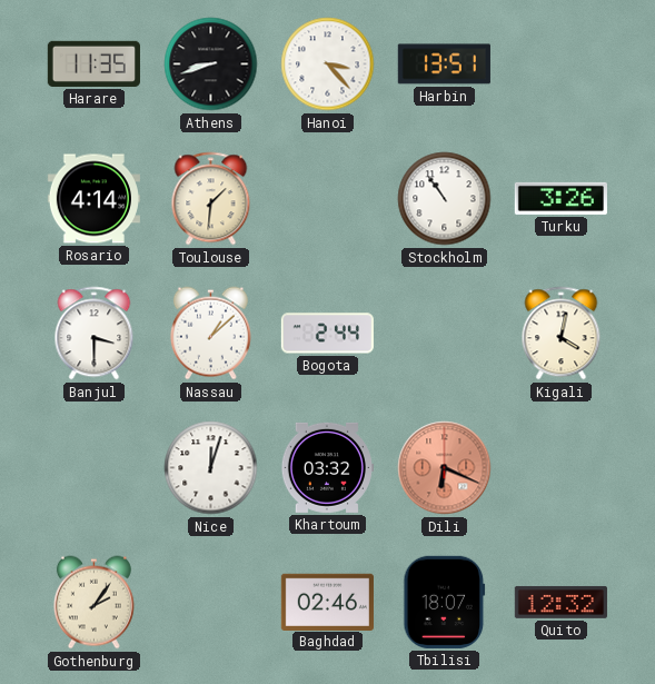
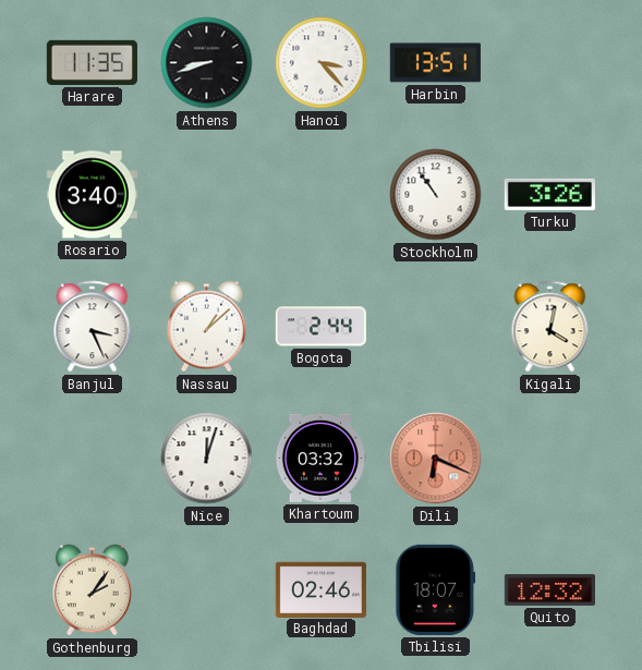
Rosario: 4:14 -> 3:40 (92, 195)
Toulouse: 1:31 -> none (211, 199)
Banjul: 3:30 -> 3:26 (93, 327)
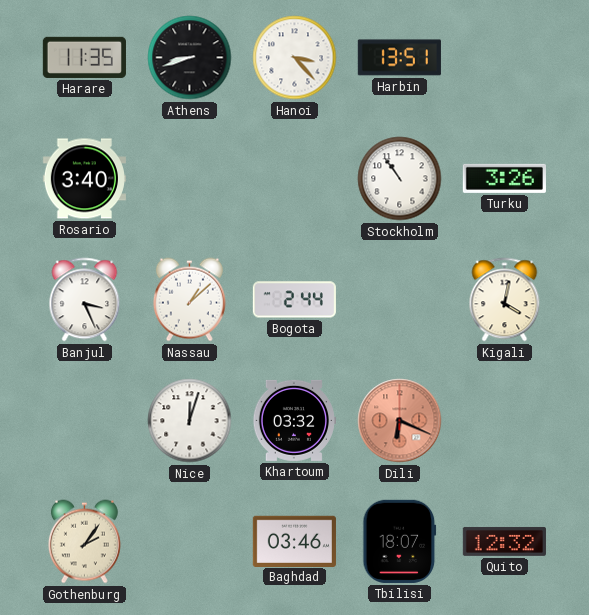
Baghdad: 02:46 -> 03:46 (294, 541)
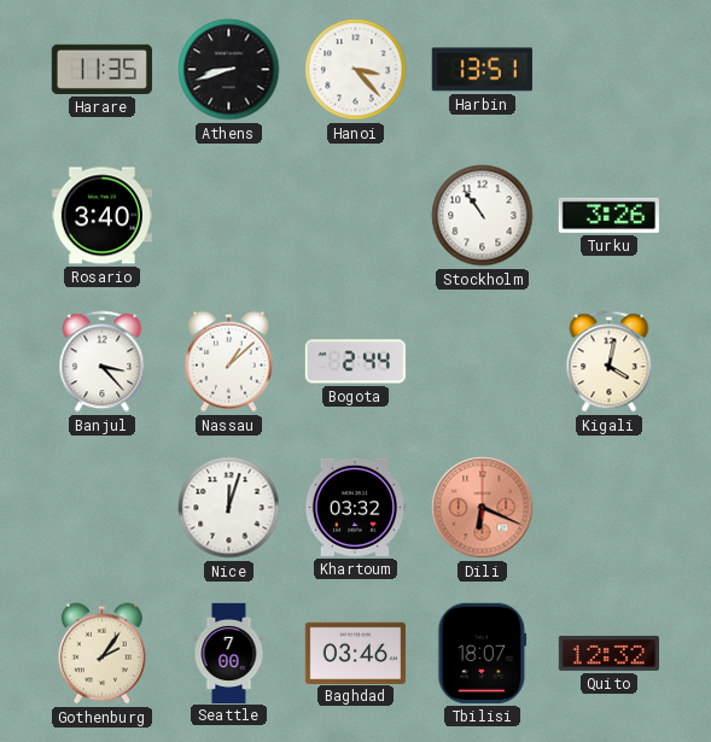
Banjul: 3:26 -> 3:23 (103, 362)
Seattle: none -> 7:00 (229, 653)
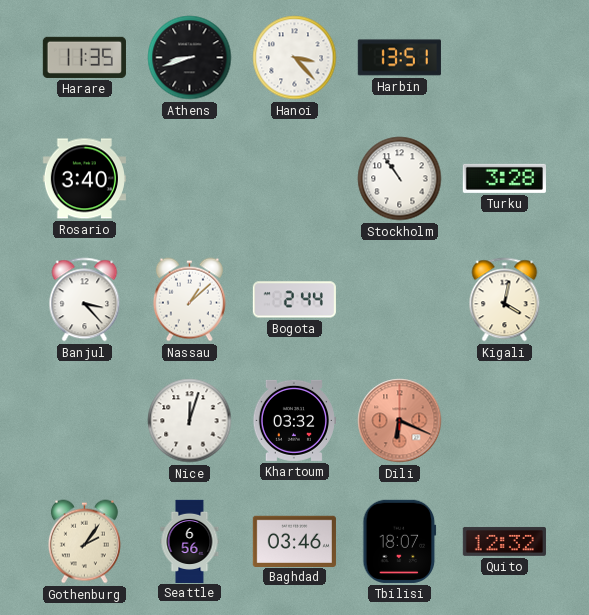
Turku: 3:26 -> 3:28 (504, 178)
Seattle: 7:00 -> 6:56 (190, 541)
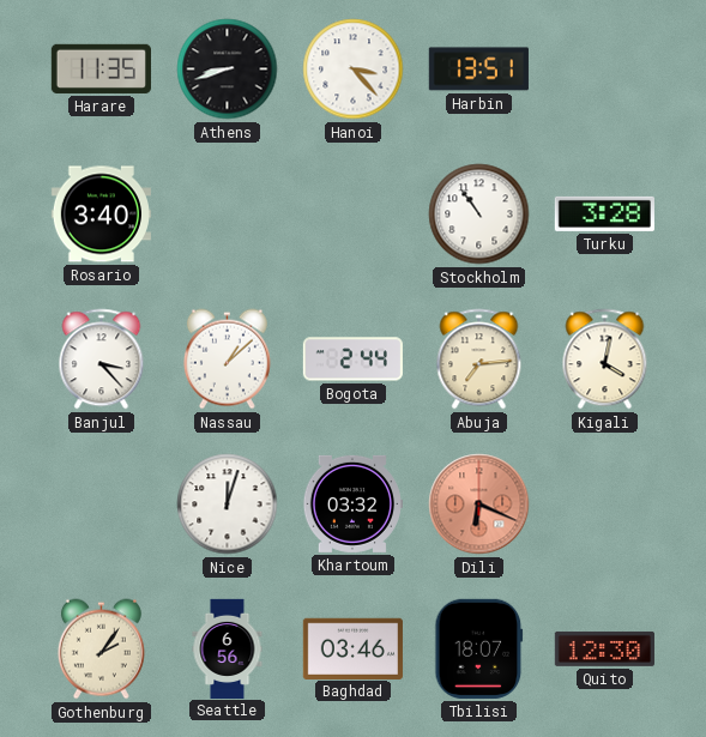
Abuja: none -> 7:14 (479, 360)
Quito: 12:32 -> 12:30 (604, 648)
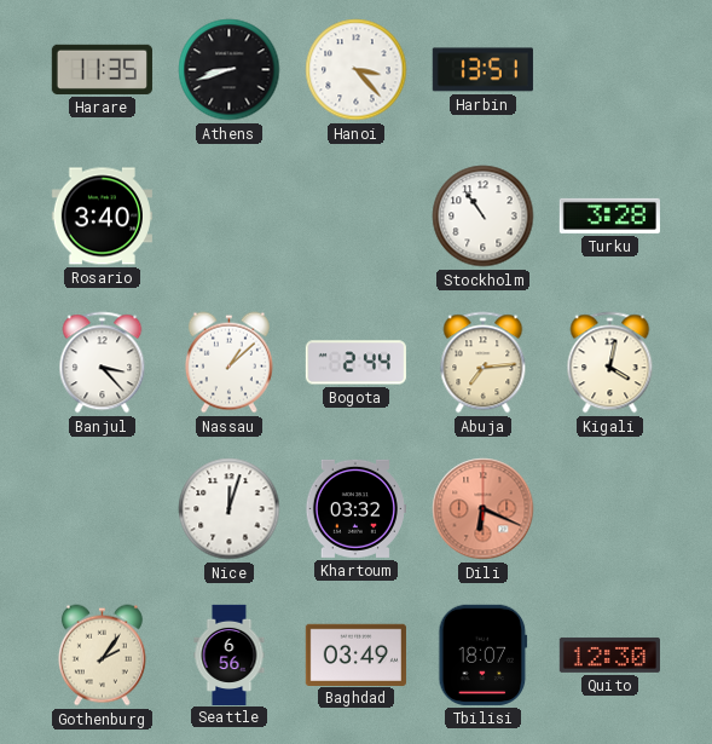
Baghdad: 03:46 -> 03:49 (355, 654)
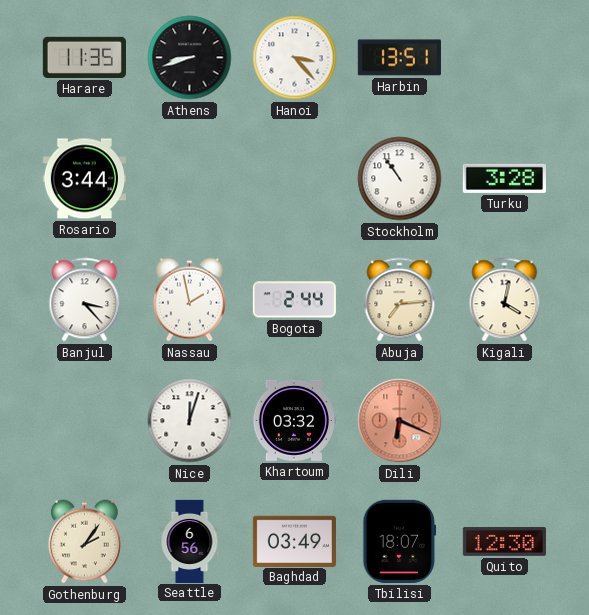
Rosario: 3:40 -> 3:44 (84, 179)
Nassau: 1:08 -> 1:58 (189, 300)
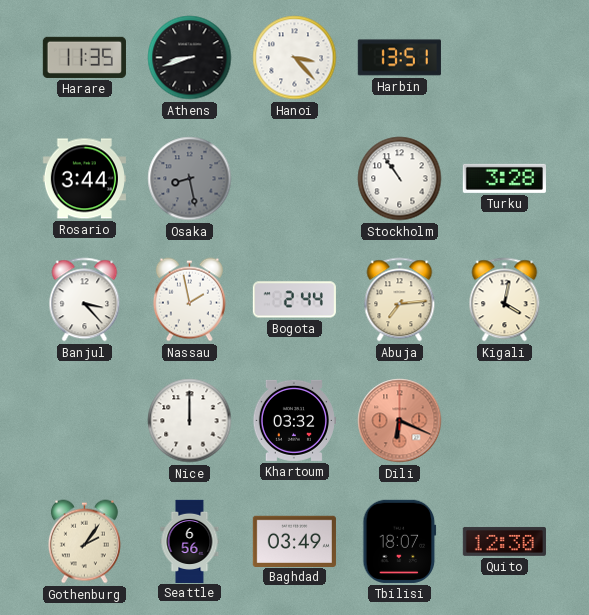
Osaka: none -> 8:28 (190, 179)
Nice: 12:03 -> 12:00 (190, 421)
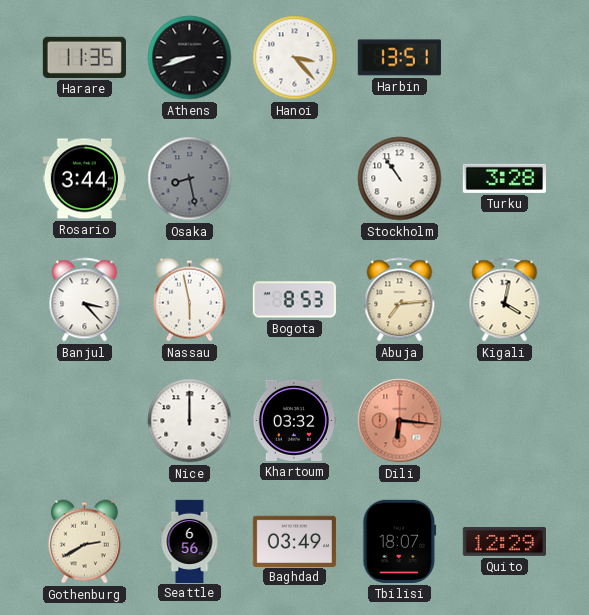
Nassau: 1:58 -> 5:58 (189, 300)
Bogota: 2:44 -> 8:53 (294, 300)
Dili: 6:19 -> 6:16 (400, 421)
Gothenburg: 2:06 -> 2:40 (84, 542)
Quito: 12:30 -> 12:29 (504, 541)
